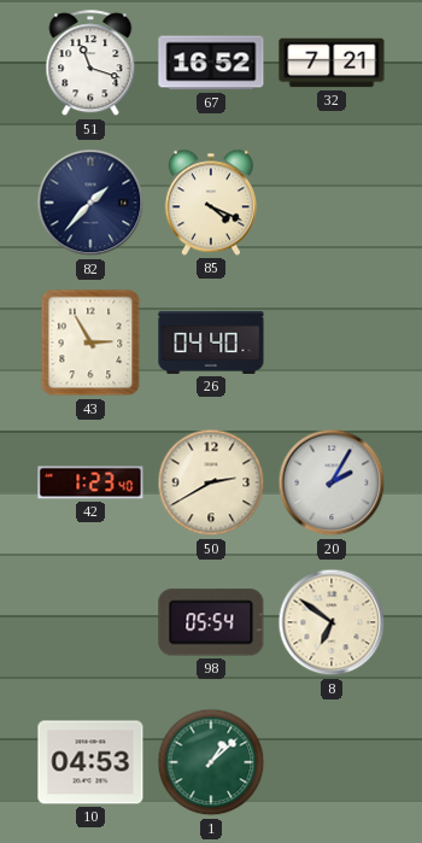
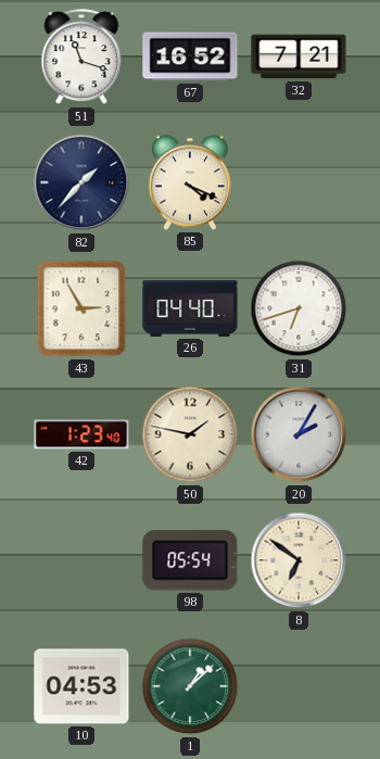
31: none -> 6:42 (299, 308)
50: 2:40 -> 1:47 (190, 434)
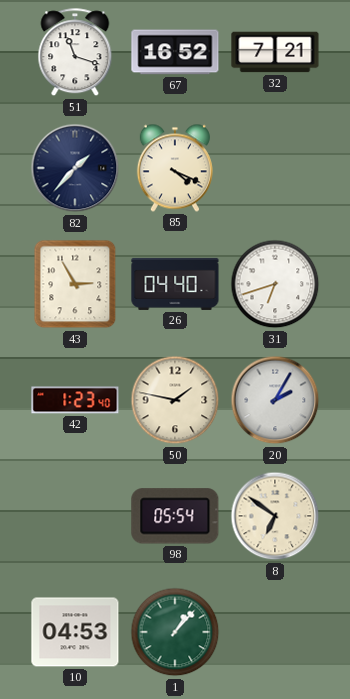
1: 1:08 -> 1:07 (175, 632)
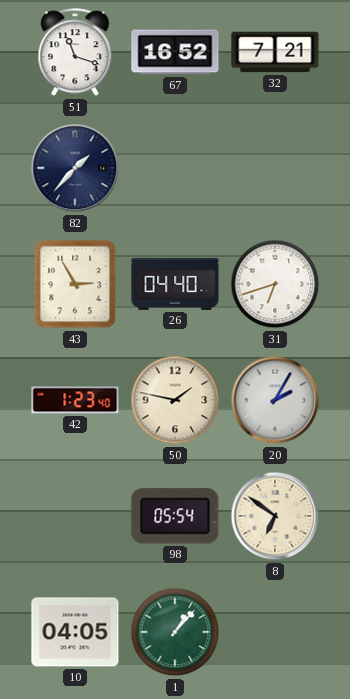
85: 4:19 -> none (175, 168)
10: 04:53 -> 04:05 (75, 632)
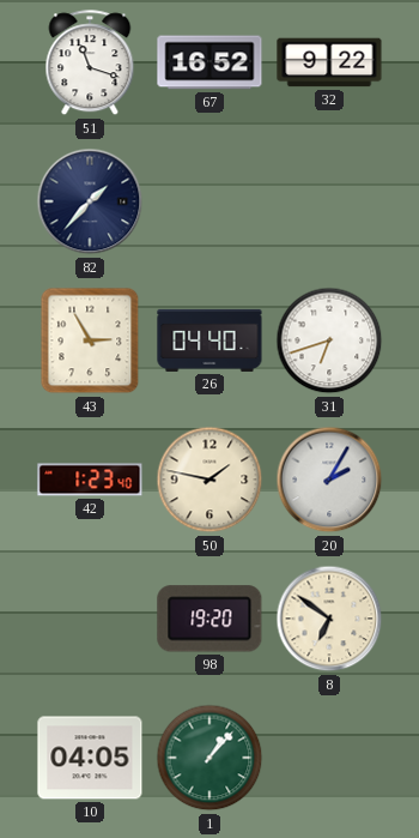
32: 7:21 -> 9:22 (329, 62)
98: 05:54 -> 19:20 (209, 619)
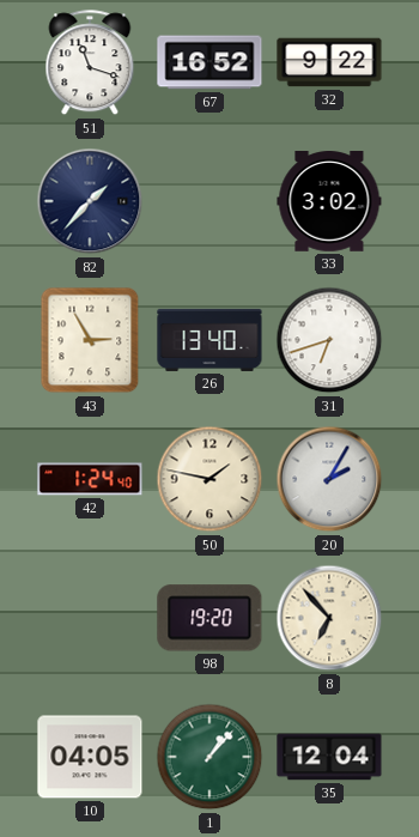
33: none -> 3:02 (329, 202)
26: 04:40 -> 13:40 (209, 340)
42: 1:23 -> 1:24 (90, 479)
8: 6:51 -> 6:53 (329, 618)
35: none -> 12:04 (329, 757)
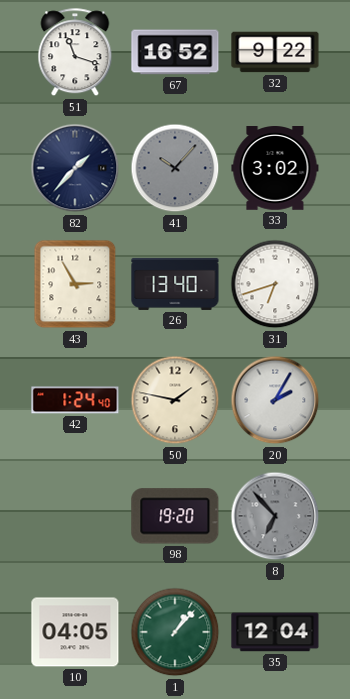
41: none -> 10:07 (175, 168)
8 dial: cream -> grey (275, 516)
